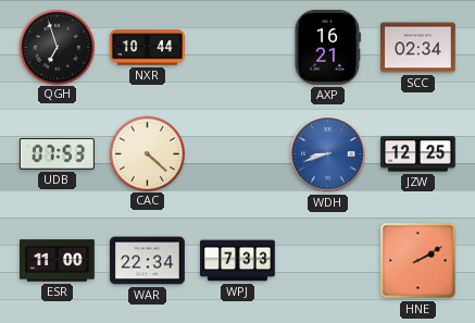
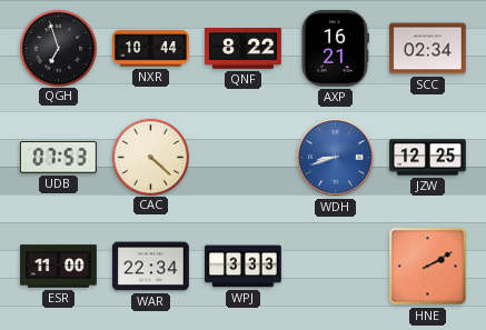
QNF: none -> 8:22 (244, 49)
WPJ: 7:33 -> 3:33 (244, 267)
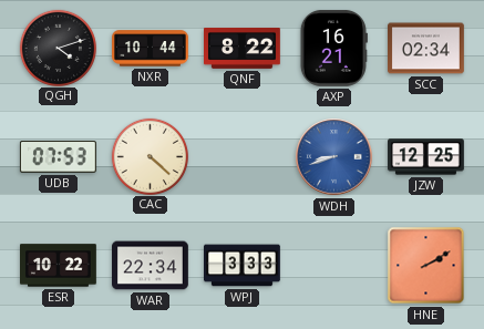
QGH: 6:57 -> 4:12 (58, 48)
ESR: 11:00 -> 10:22 (59, 266)
